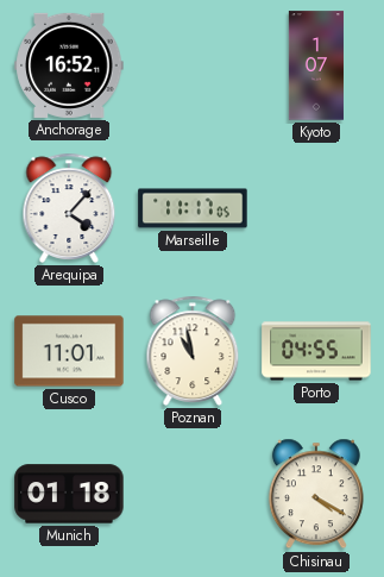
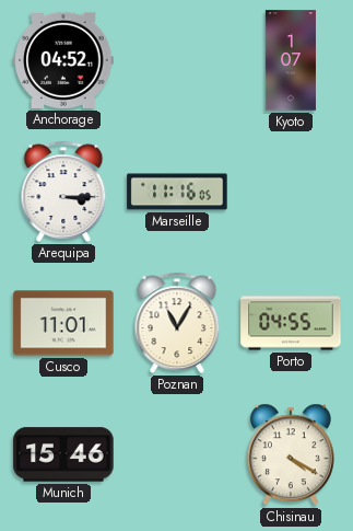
Anchorage: 16:52 -> 04:52 (63, 60)
Arequipa: 4:07 -> 3:15 (63, 192)
Marseille: 11:17 -> 11:16 (177, 192)
Poznan: 10:58 -> 11:05 (177, 323)
Munich: 01:18 -> 15:46 (63, 454)
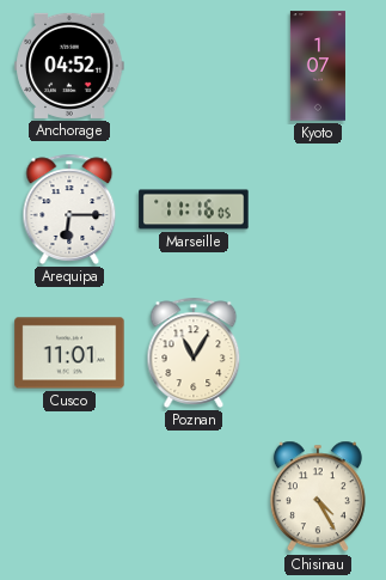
Arequipa: 3:15 -> 6:15 (69, 209)
Porto: 04:55 -> none (291, 323)
Munich: 15:46 -> none (63, 454)
Chisinau: 4:20 -> 4:25 (318, 496)
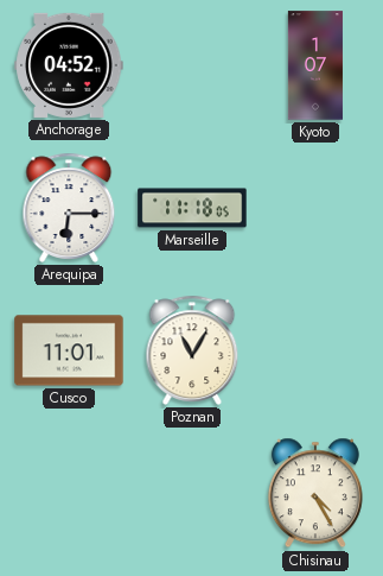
Marseille: 11:16 -> 11:18 (192, 208)
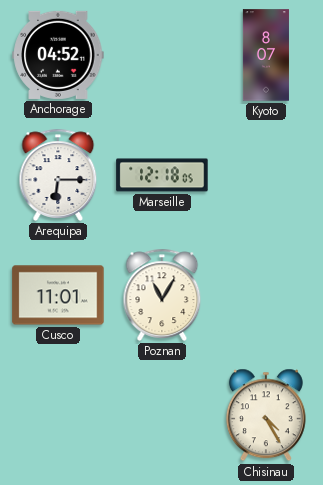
Kyoto: 1:07 -> 8:07 (266, 55)
Marseille: 11:18 -> 12:18 (162, 175)
